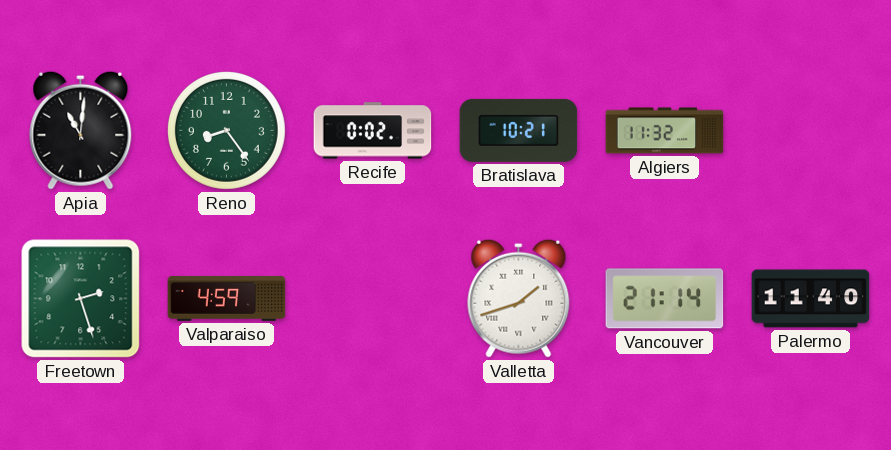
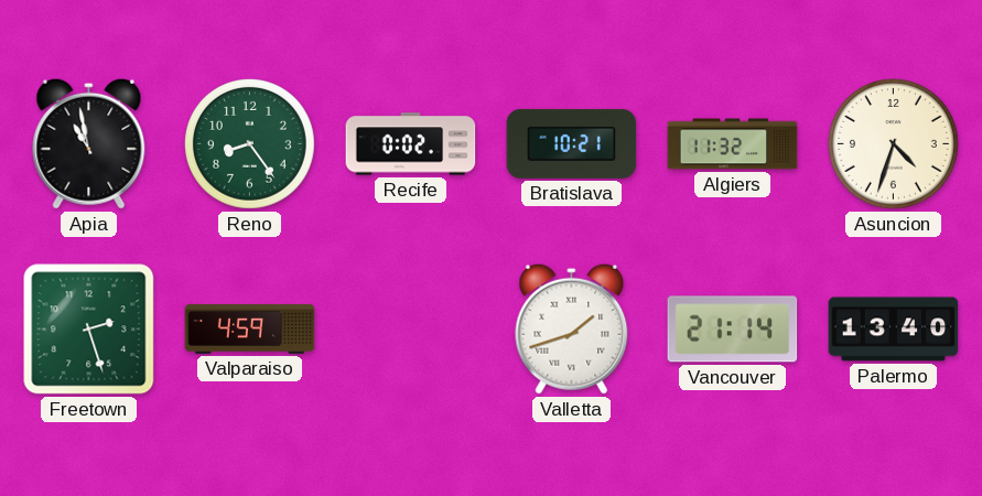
Apia: 11:01 -> 10:58 (89, 143)
Asuncion: none -> 4:33 (893, 143)
Palermo: 11:40 -> 13:40 (894, 330)
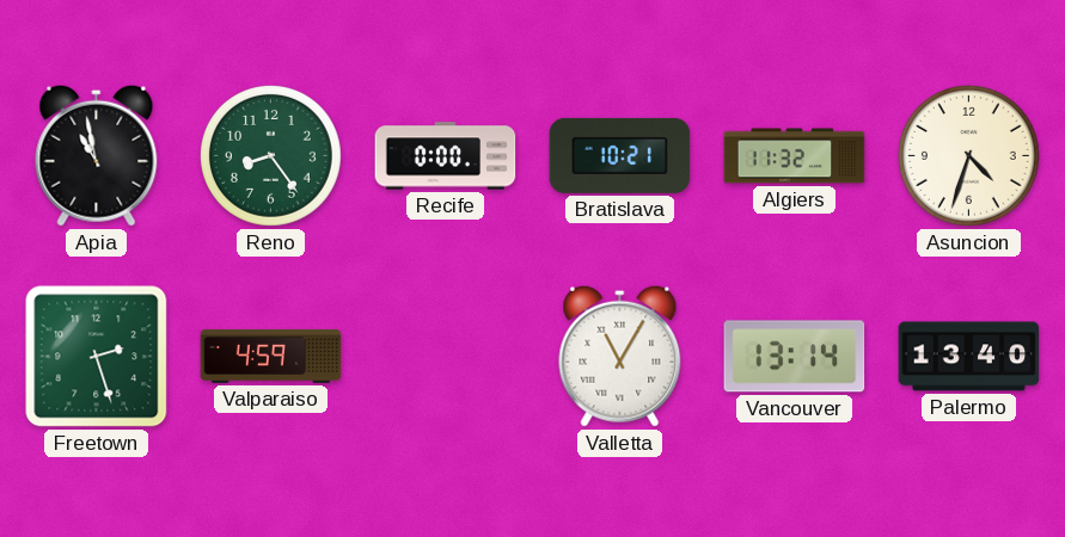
Recife: 0:02 -> 0:00 (446, 156)
Valletta: 1:42 -> 11:05 (620, 356)
Vancouver: 21:14 -> 13:14 (795, 357)
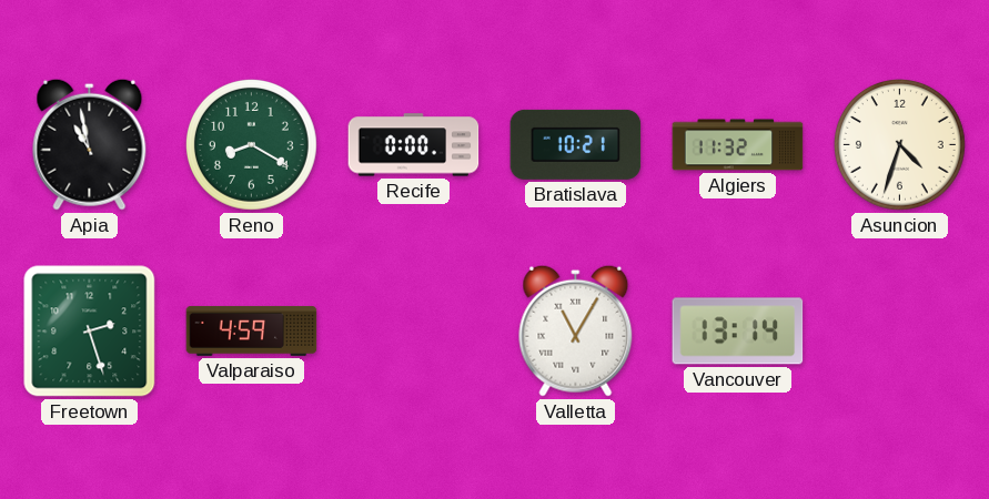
Reno: 8:24 -> 8:20 (251, 144)
Palermo: 13:40 -> none (969, 357)
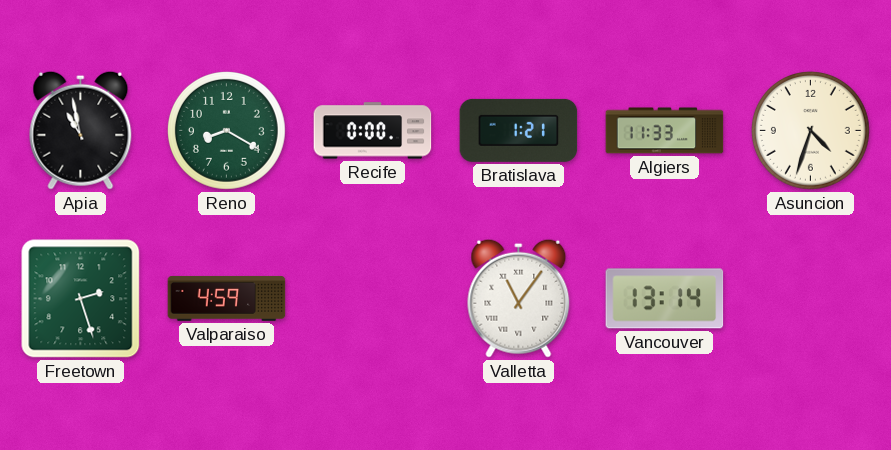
Bratislava: 10:21 -> 1:21 (519, 130)
Algiers: 11:32 -> 11:33 (665, 131)
Valletta: 11:05 -> 11:06 (519, 298)
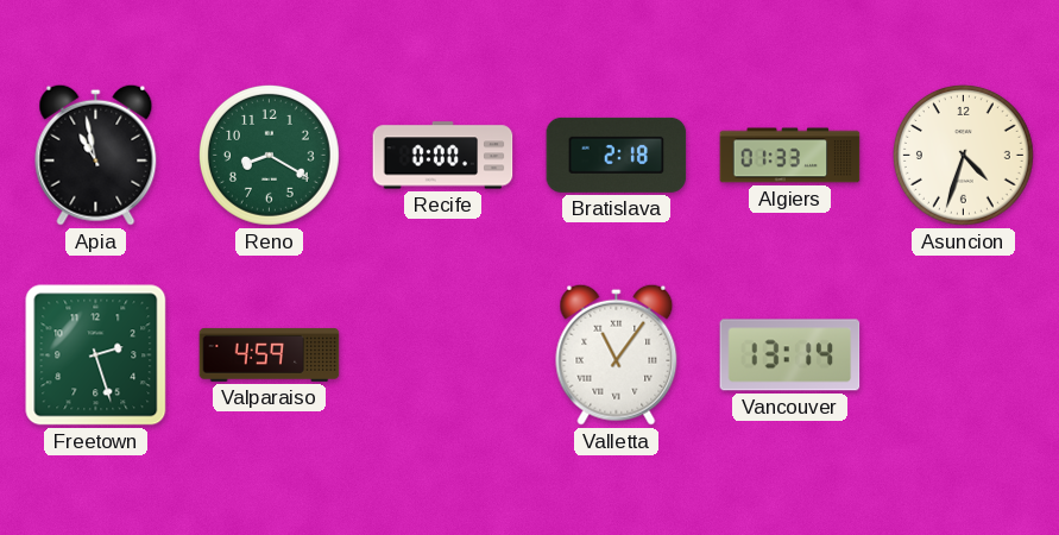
Bratislava: 1:21 -> 2:18 (617, 155)
Algiers: 11:33 -> 01:33 (790, 156)
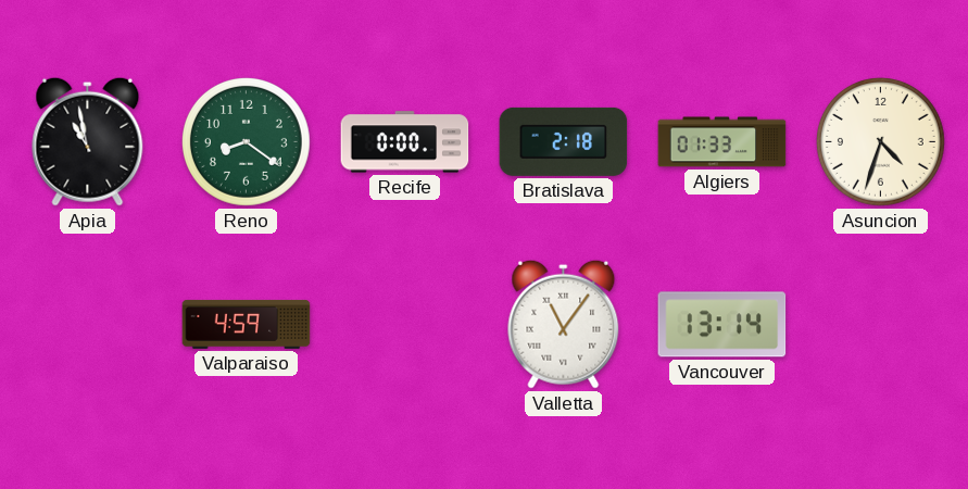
Reno: 8:20 -> 8:21 (246, 141)
Freetown: 2:27 -> none (96, 355)
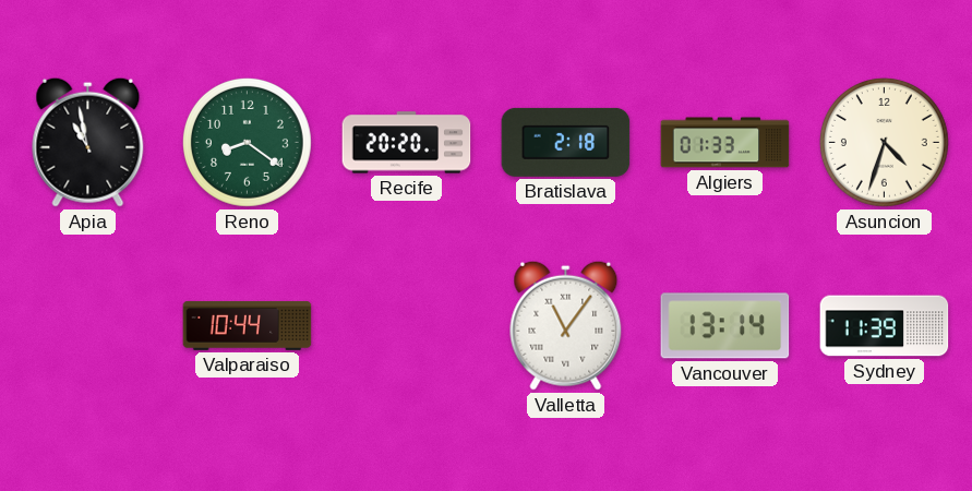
Recife: 0:00 -> 20:20 (407, 143)
Valparaiso: 4:59 -> 10:44 (248, 325)
Sydney: none -> 11:39 (885, 326)
